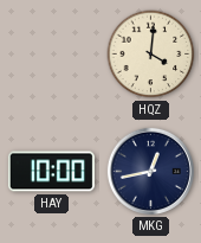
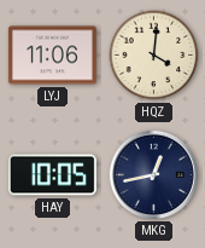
LYJ: none -> 11:06 (52, 56)
HAY: 10:00 -> 10:05 (52, 175)
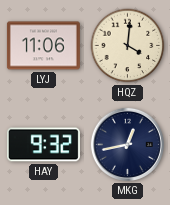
HAY: 10:05 -> 9:32 (43, 145)
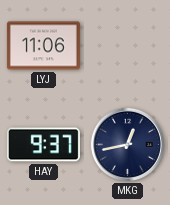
HQZ: 4:01 -> none (128, 46)
HAY: 9:32 -> 9:37 (43, 145)
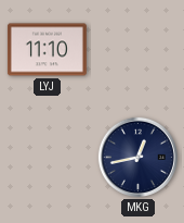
LYJ: 11:06 -> 11:10 (47, 50)
HAY: 9:37 -> none (43, 145)
